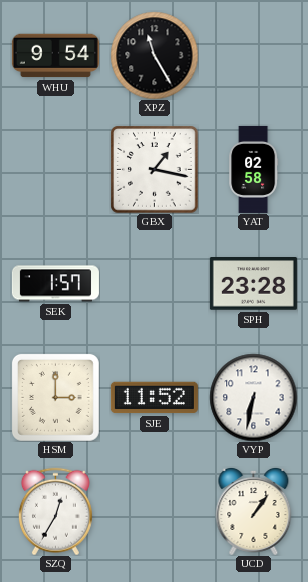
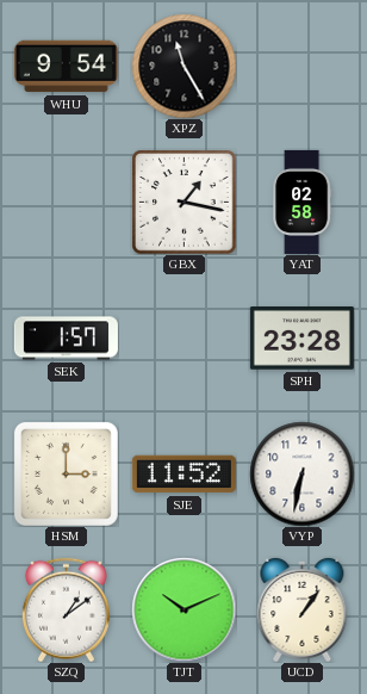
SZQ: 12:35 -> 1:09 (66, 609)
TJT: none -> 10:11 (183, 609)
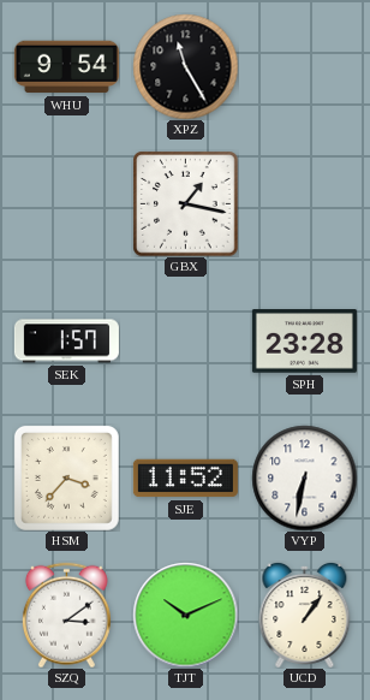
YAT: 02:58 -> none (303, 202)
HSM: 3:00 -> 3:37 (66, 477)
SZQ: 1:09 -> 3:09 (66, 615)
